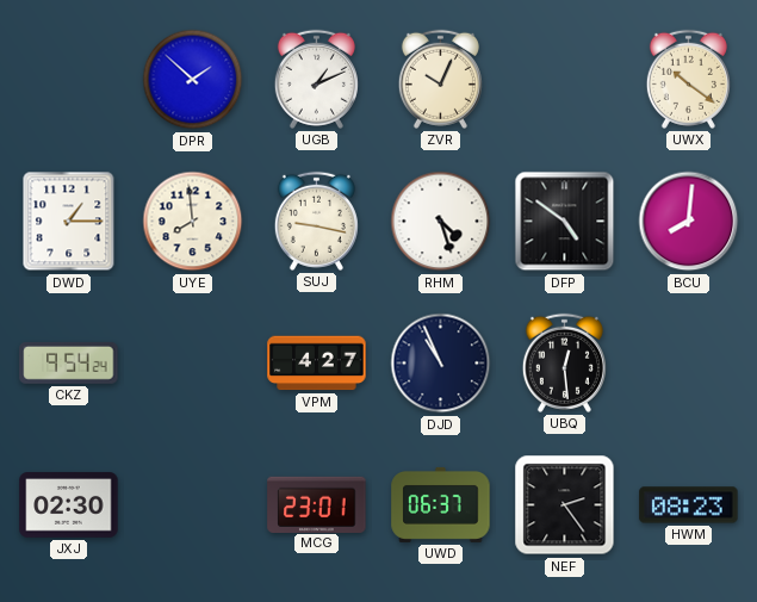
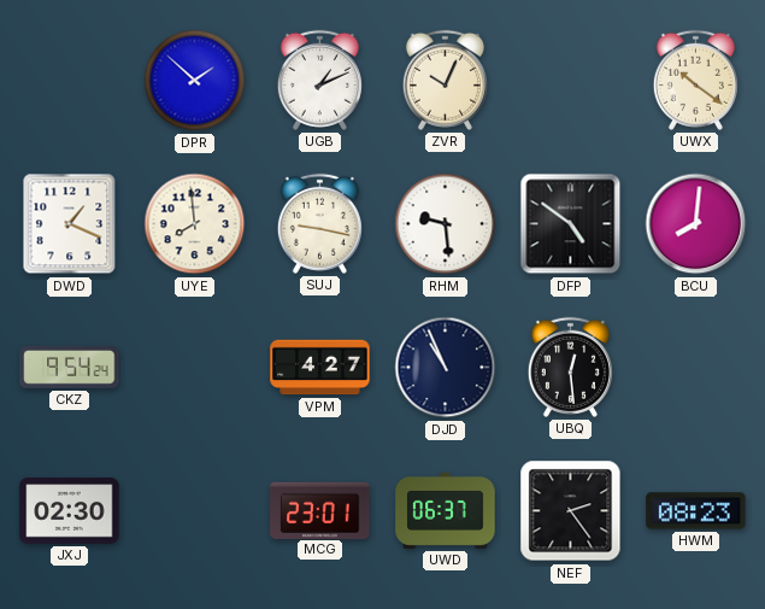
DWD: 1:15 -> 1:19 (70, 224)
RHM: 4:27 -> 9:29 (446, 224)
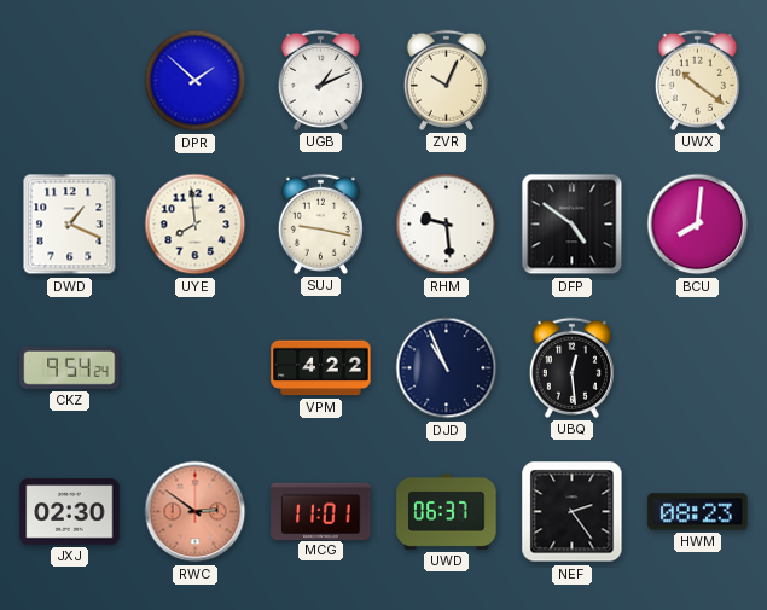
VPM: 4:27 -> 4:22 (321, 368)
RWC: none -> 2:51 (196, 512)
MCG: 23:01 -> 11:01 (321, 511)
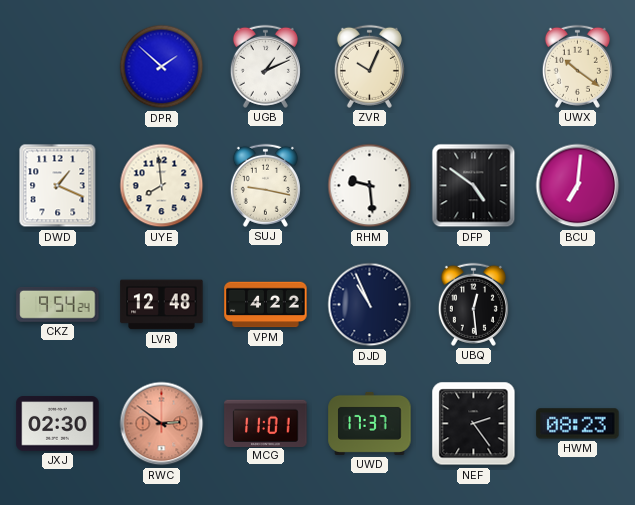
BCU: 8:01 -> 7:01 (578, 186)
LVR: none -> 12:48 (162, 305)
UWD: 06:37 -> 17:37 (370, 423)
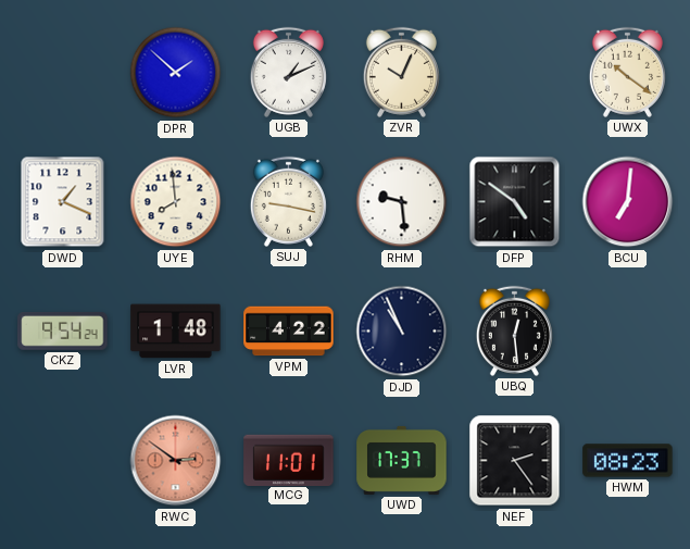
LVR: 12:48 -> 1:48 (176, 332)
JXJ: 02:30 -> none (58, 424)
